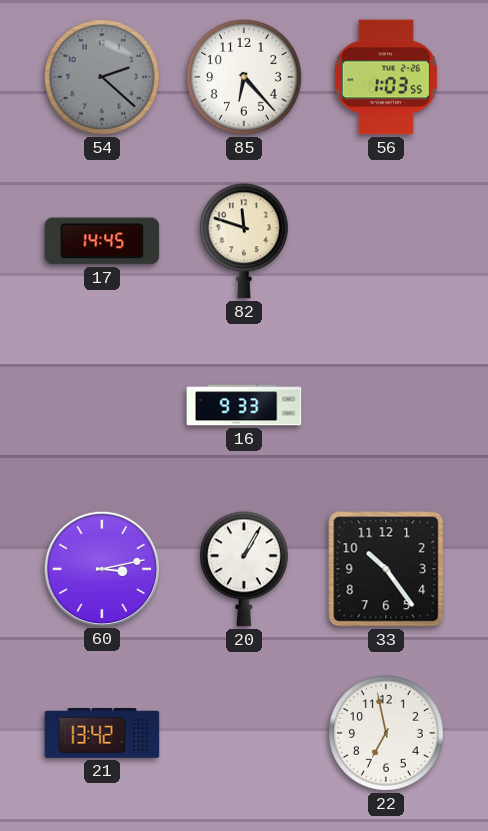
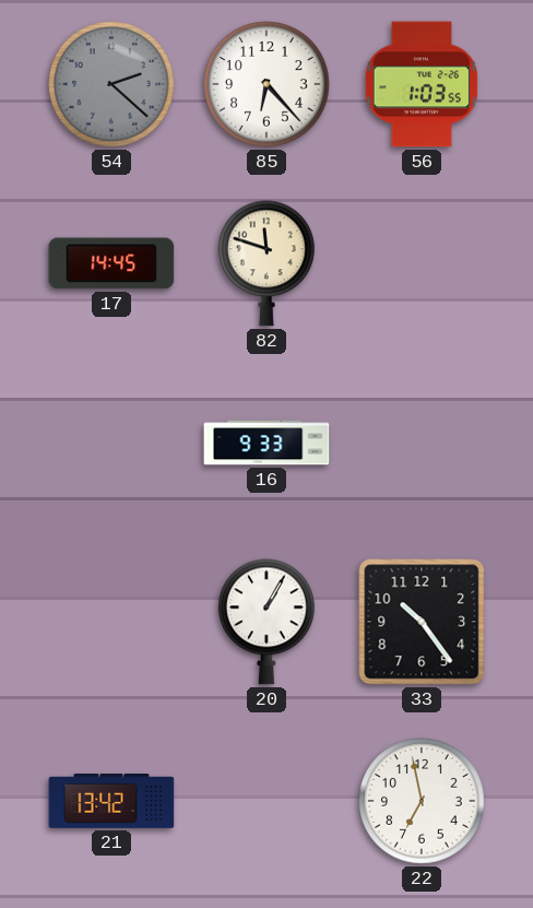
60: 3:13 -> none (101, 568)
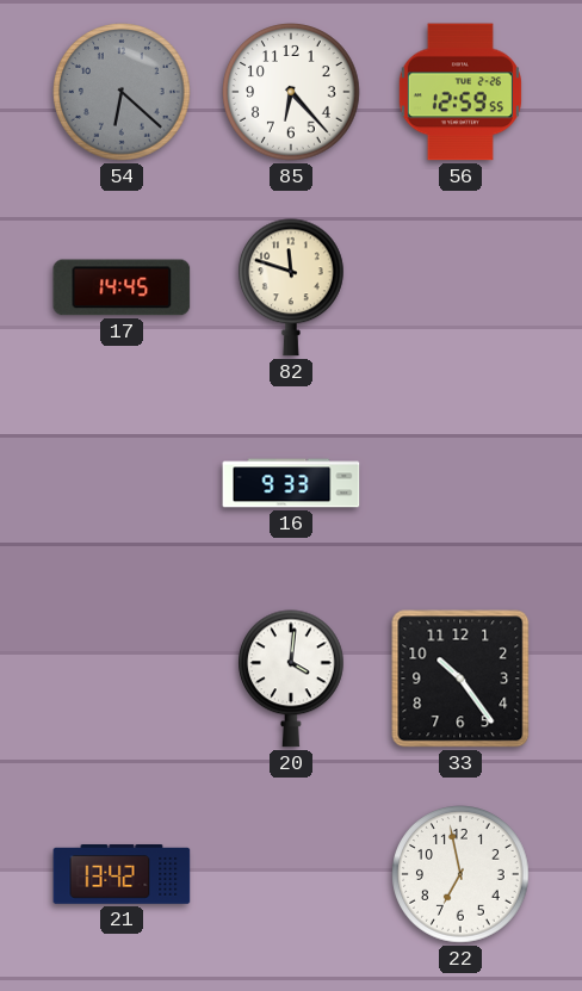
54: 2:22 -> 6:22 (122, 92)
56: 1:03 -> 12:59 (460, 92)
20: 1:05 -> 4:01 (292, 679)
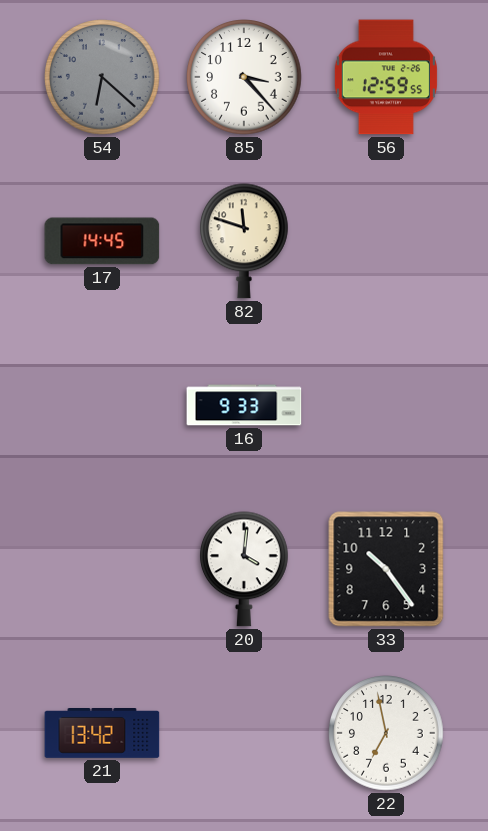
85: 6:23 -> 3:23 (244, 77)
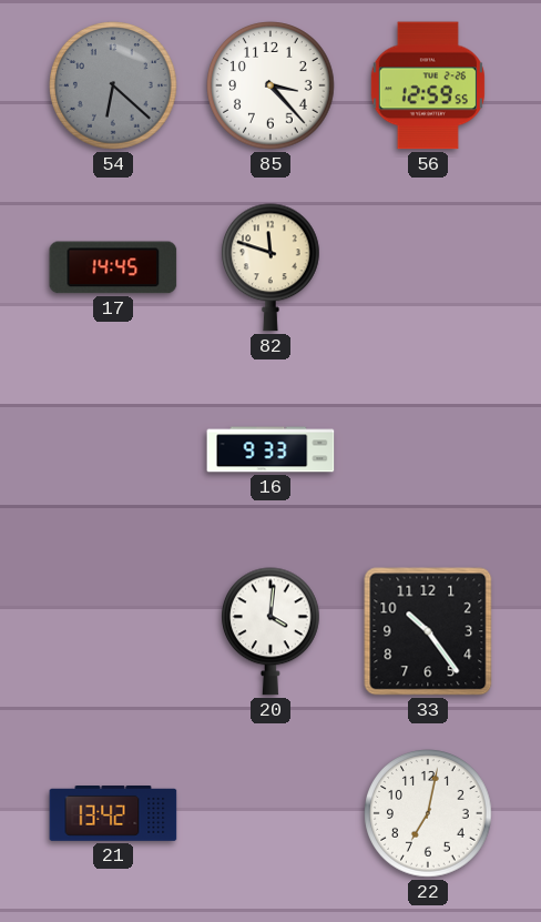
22: 6:58 -> 7:02 (428, 813)
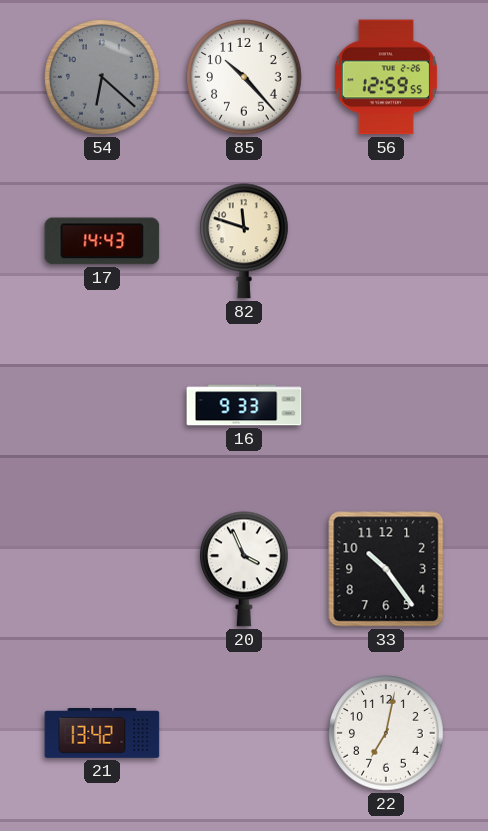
85: 3:23 -> 10:23 (244, 77)
17: 14:45 -> 14:43 (102, 241)
20: 4:01 -> 3:56 (245, 569)
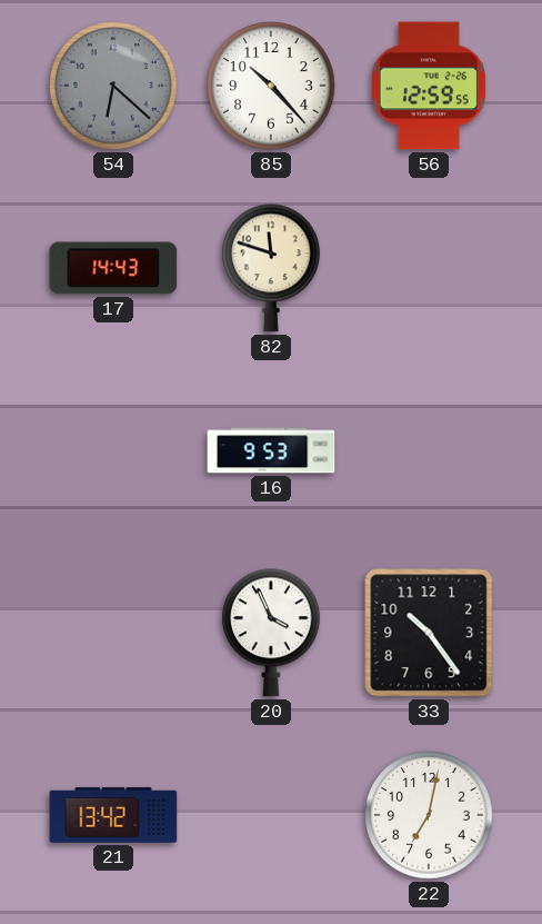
16: 9:33 -> 9:53 (271, 450)
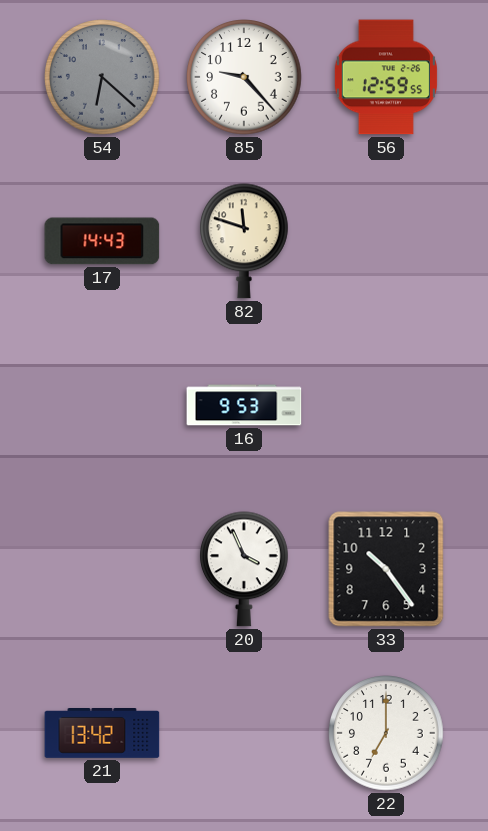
85: 10:23 -> 9:23 (244, 77)
22: 7:02 -> 7:00 (386, 733)
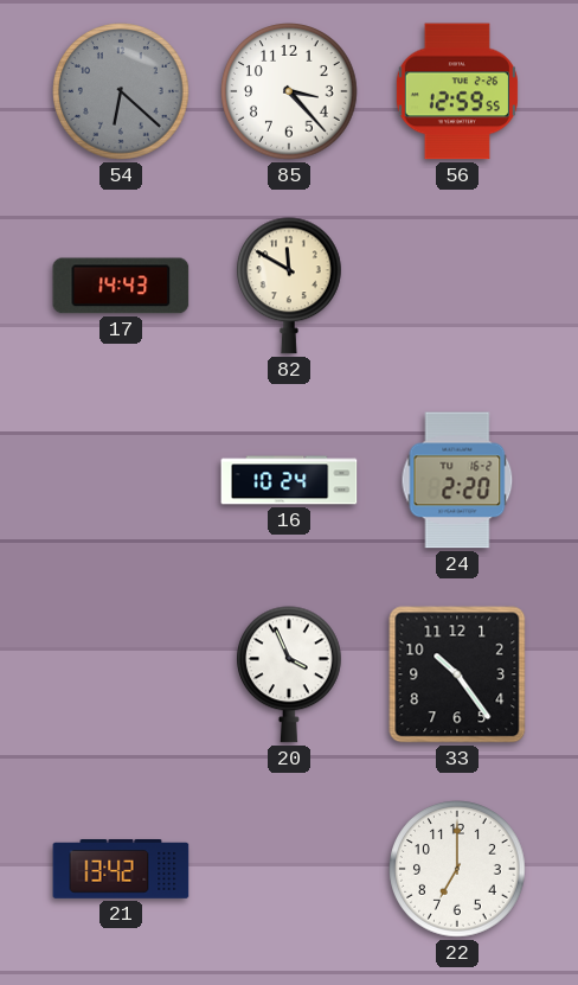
85: 9:23 -> 3:23 (289, 91)
82: 11:48 -> 11:50 (290, 286)
16: 9:53 -> 10:24 (289, 480)
24: none -> 2:20 (457, 480)
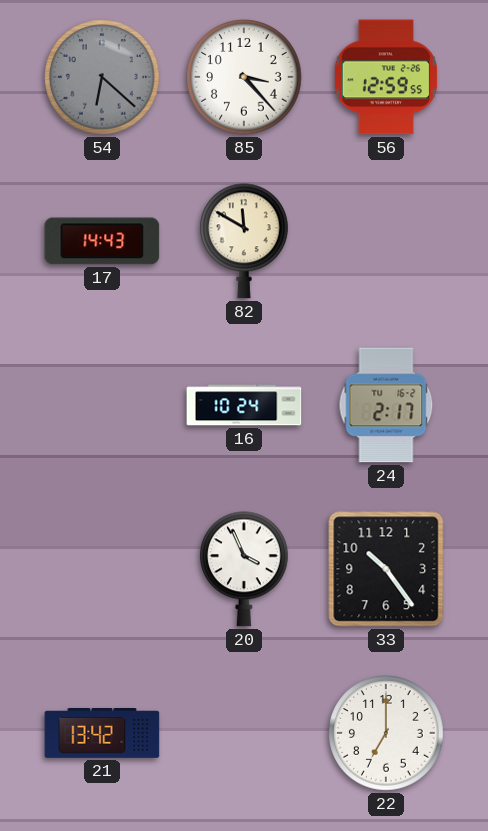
24: 2:20 -> 2:17 (386, 405)
